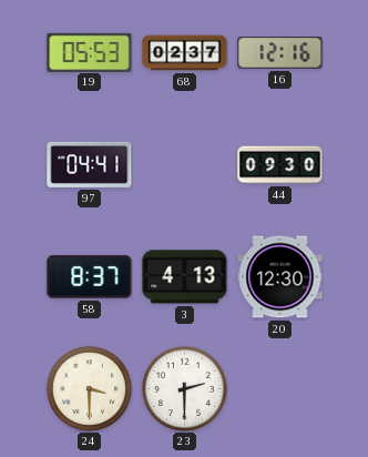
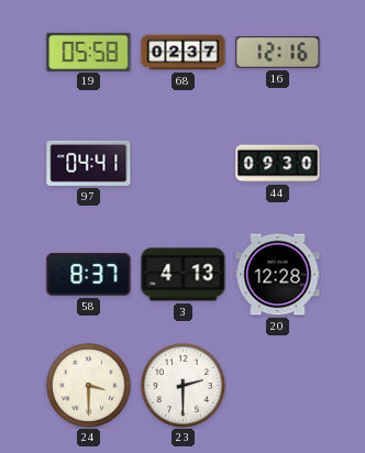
19: 05:53 -> 05:58 (89, 52)
20: 12:30 -> 12:28 (278, 275)
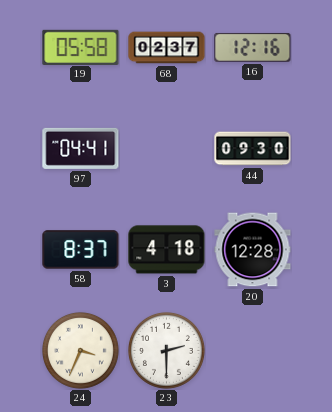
3: 4:13 -> 4:18 (167, 250)
24: 3:30 -> 3:34 (80, 350)
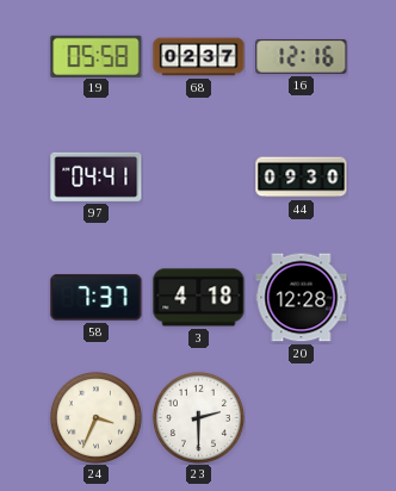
58: 8:37 -> 7:37 (97, 298)
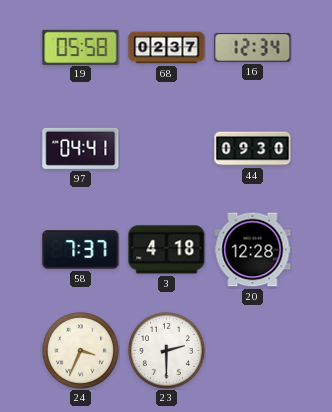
16: 12:16 -> 12:34 (253, 48)
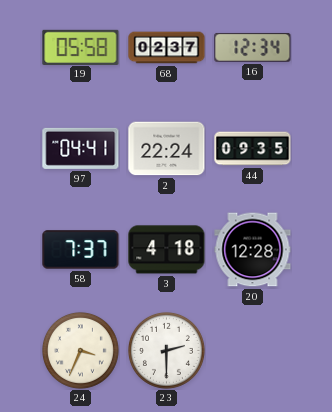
2: none -> 22:24 (167, 149)
44: 09:30 -> 09:35 (253, 149)
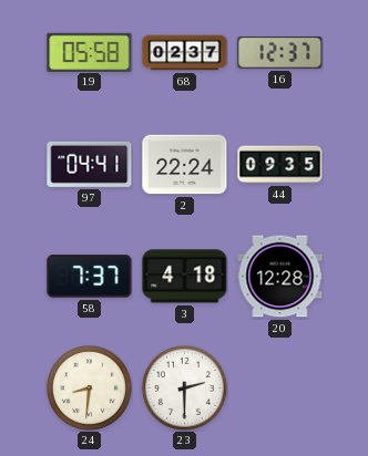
16: 12:34 -> 12:37 (280, 53)
24: 3:34 -> 8:31 (89, 387)
